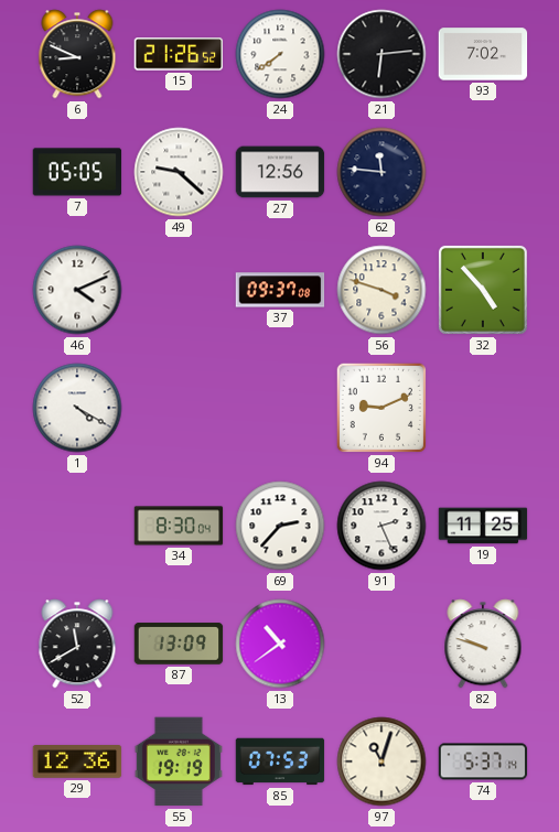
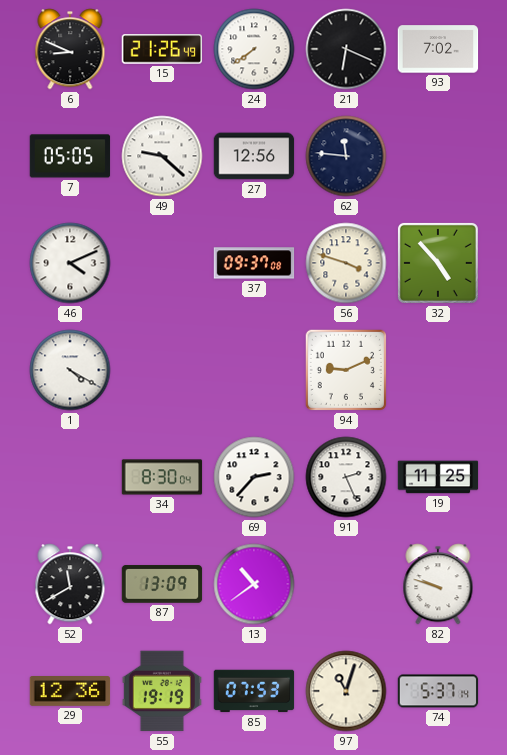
15: 21:26:52 -> 21:26:49 (162, 49)
21: 6:14 -> 6:19 (346, 49)
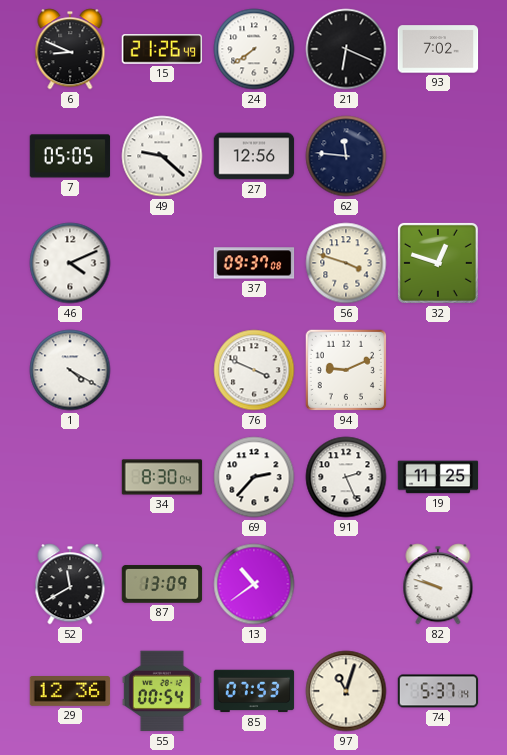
32: 4:53 -> 12:48 (438, 263)
76: none -> 3:49 (254, 370)
55: 19:19 -> 00:54 (162, 691)
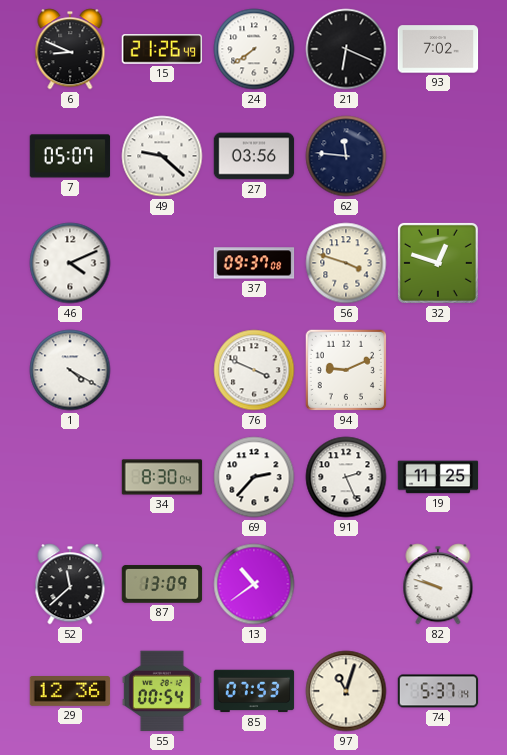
7: 05:05 -> 05:07 (70, 156)
27: 12:56 -> 03:56 (254, 156)
52: 11:40 -> 11:38 (70, 584)
